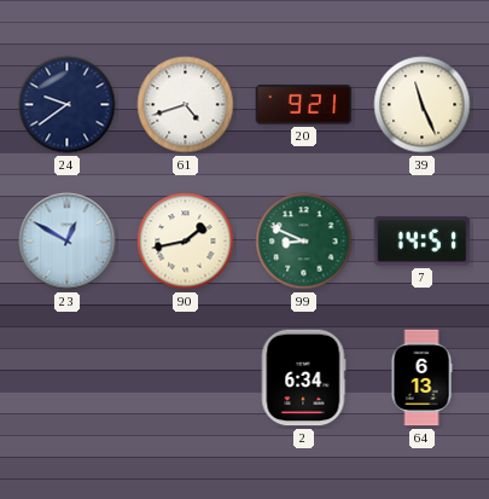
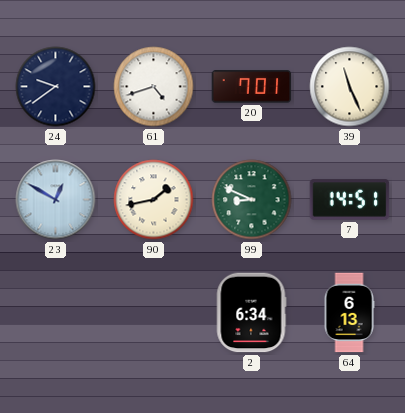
20: 9:21 -> 7:01 (252, 87)
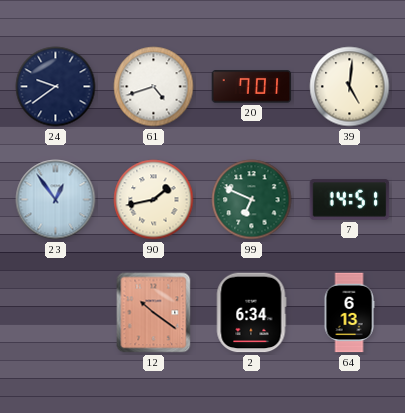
39: 11:26 -> 5:01 (350, 87)
23: 12:50 -> 12:54 (56, 200)
99: 8:49 -> 6:49 (252, 200)
12: none -> 10:21 (154, 313)
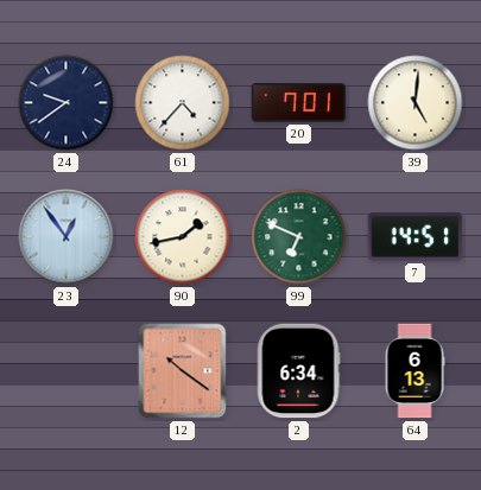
61: 4:42 -> 4:37 (183, 103)
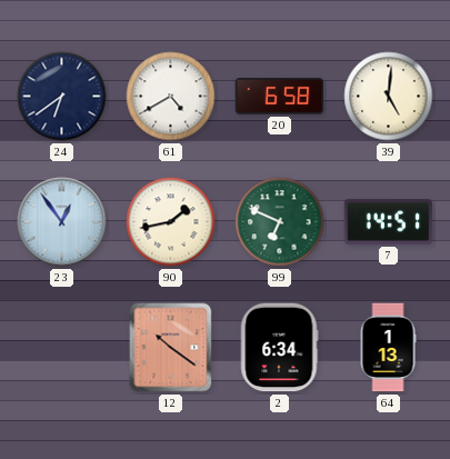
24: 9:39 -> 6:39 (62, 97)
61: 4:37 -> 4:40 (171, 97)
20: 7:01 -> 6:58 (280, 97)
64: 6:13 -> 1:13 (388, 348)
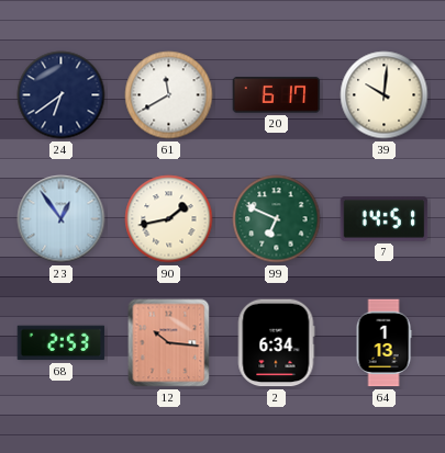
61: 4:40 -> 11:40 (169, 95)
20: 6:58 -> 6:17 (277, 95)
39: 5:01 -> 10:01 (385, 95)
68: none -> 2:53 (62, 343)
12: 10:21 -> 10:16 (169, 343)
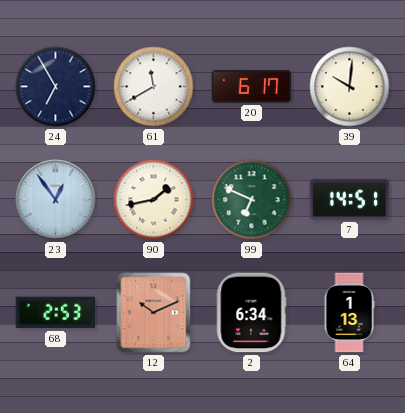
24: 6:39 -> 6:55 (56, 87)
12: 10:16 -> 10:11 (154, 313)
